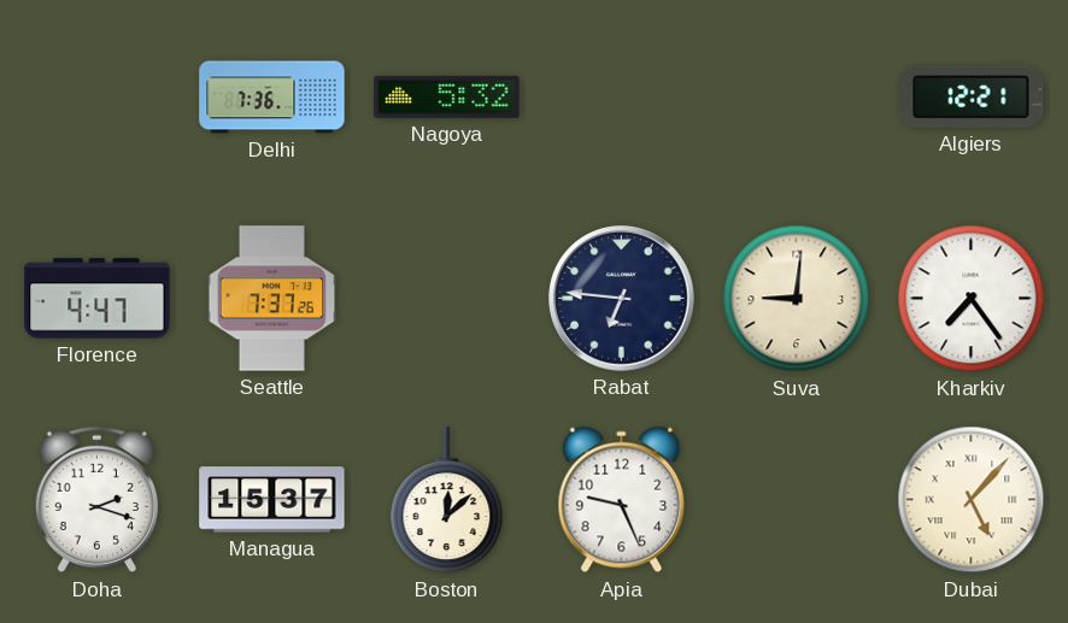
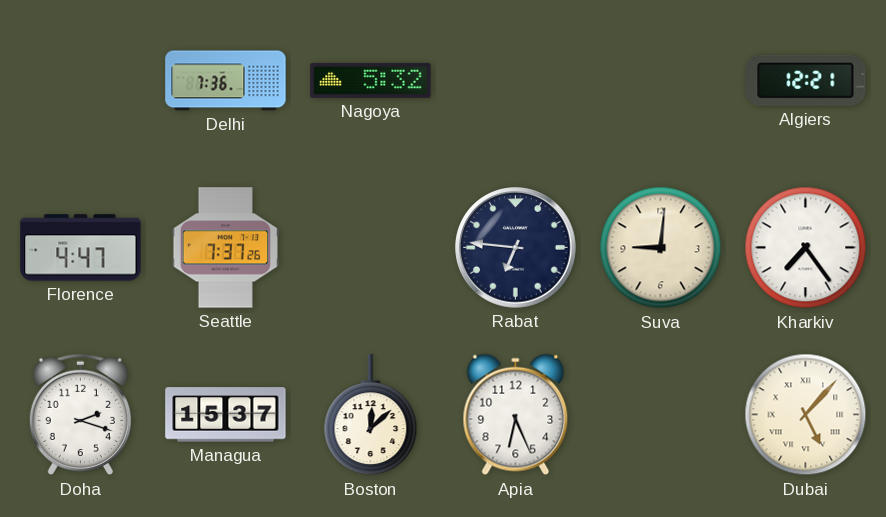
Apia: 9:26 -> 6:26 (516, 415)
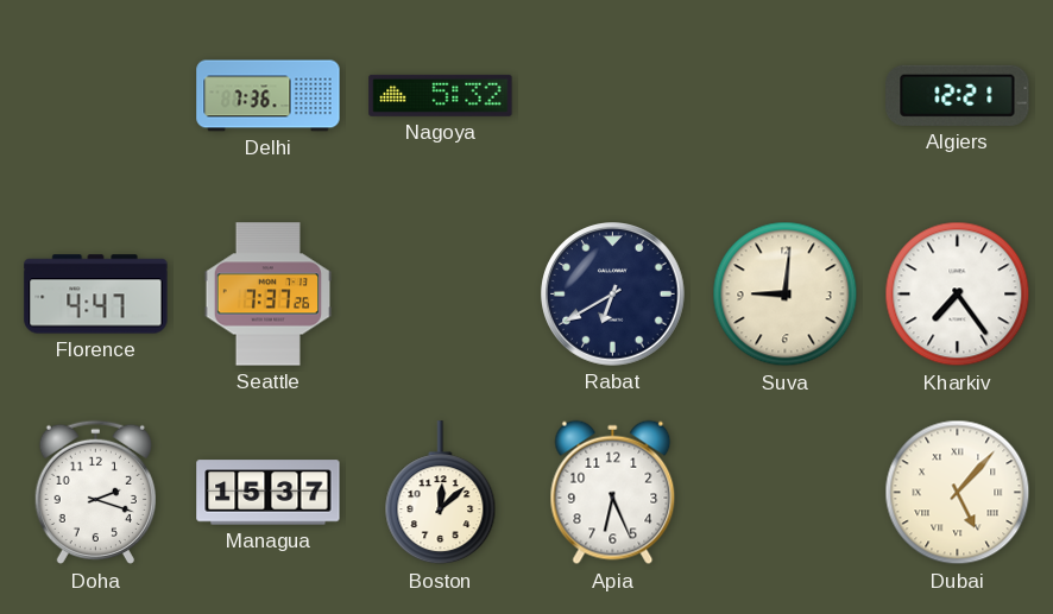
Rabat: 6:46 -> 6:40 (613, 295)
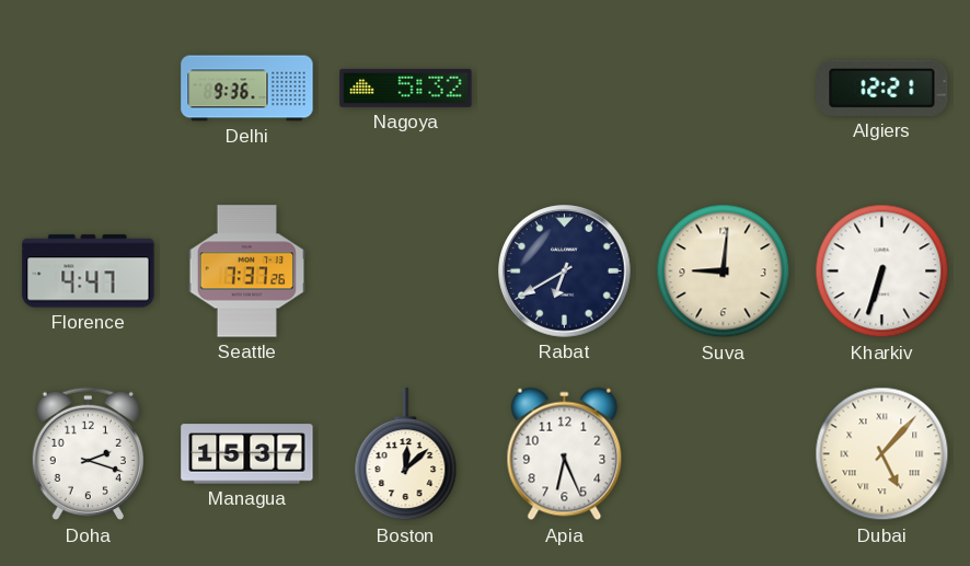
Delhi: 7:36 -> 9:36 (247, 89)
Kharkiv: 7:24 -> 6:33 (882, 272)
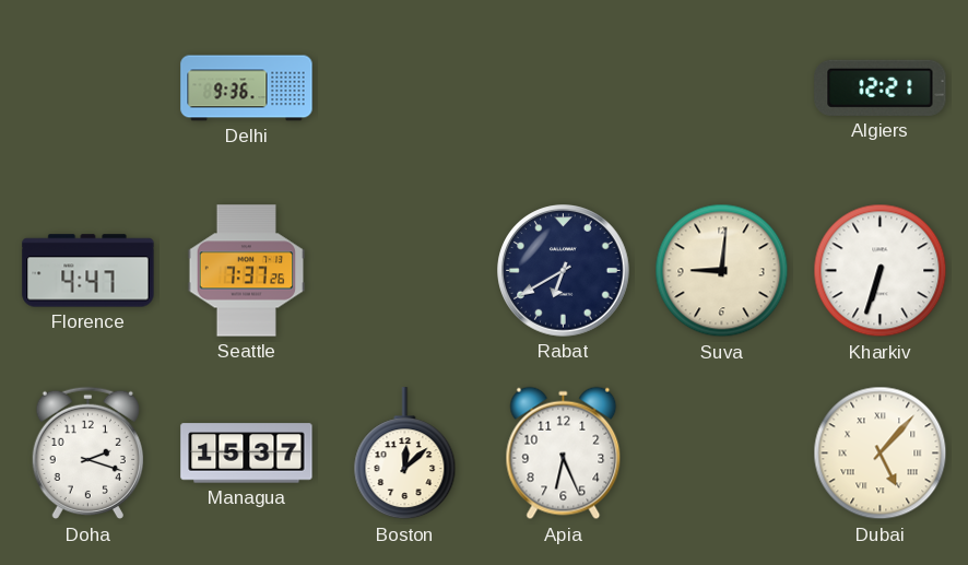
Nagoya: 5:32 -> none (406, 88)
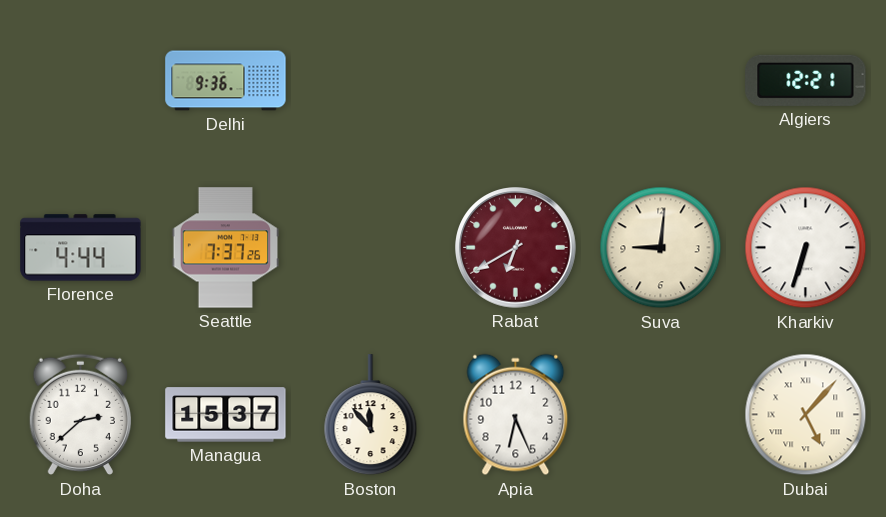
Florence: 4:47 -> 4:44 (81, 248)
Rabat dial: navy -> burgundy (516, 248)
Doha: 2:18 -> 2:38 (80, 415)
Boston: 12:08 -> 11:53 (371, 415)
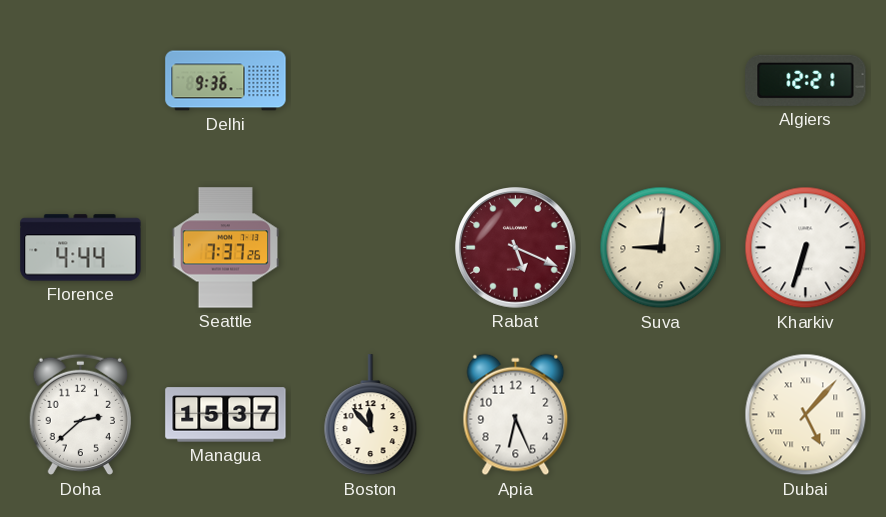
Rabat: 6:40 -> 5:19 (516, 248)
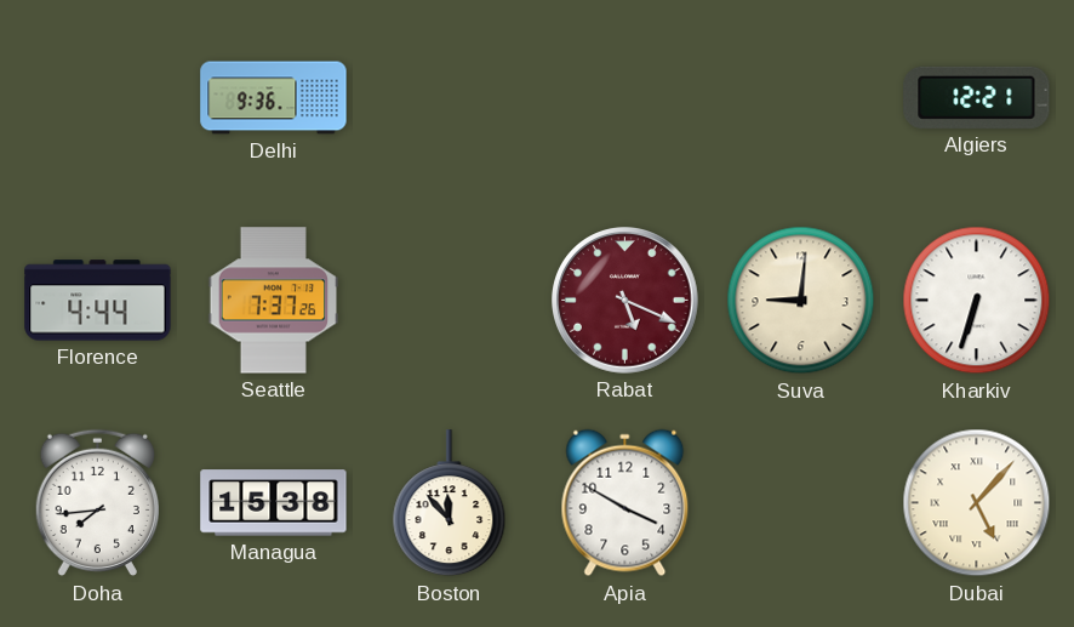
Doha: 2:38 -> 7:44 (97, 503)
Managua: 15:37 -> 15:38 (274, 503)
Apia: 6:26 -> 3:50 (625, 503)
